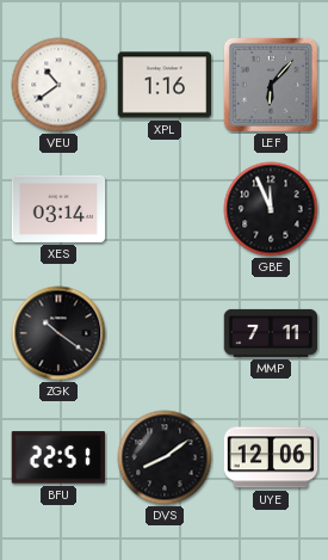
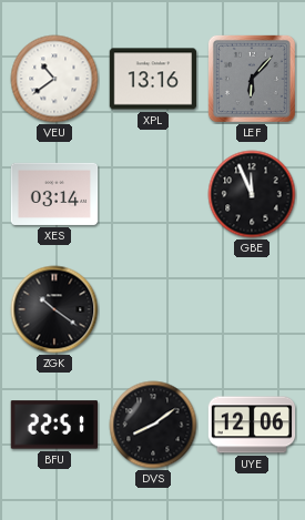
XPL: 1:16 -> 13:16 (153, 79)
MMP: 7:11 -> none (271, 333)
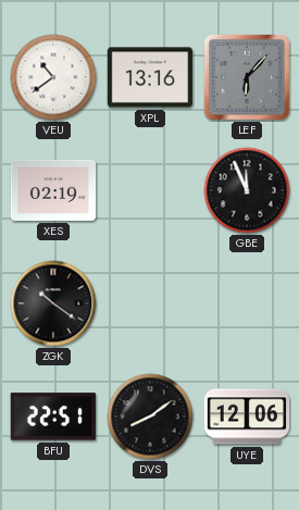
XES: 03:14 -> 02:19 (53, 190)
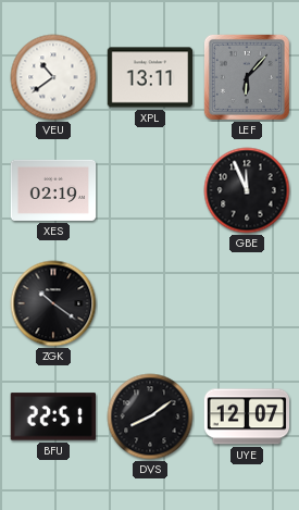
XPL: 13:16 -> 13:11 (150, 77)
UYE: 12:06 -> 12:07 (247, 416)
